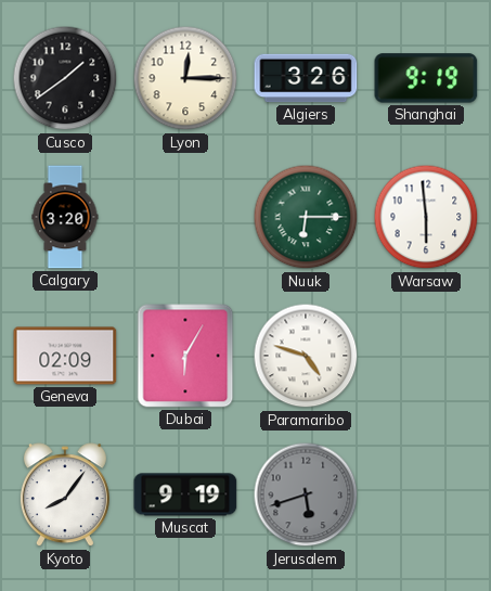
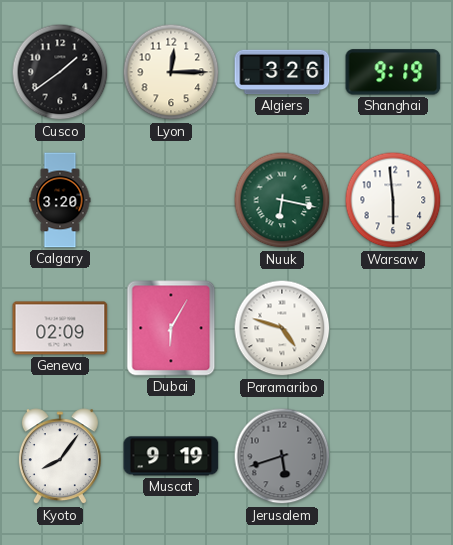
Nuuk: 6:15 -> 6:17 (282, 200)
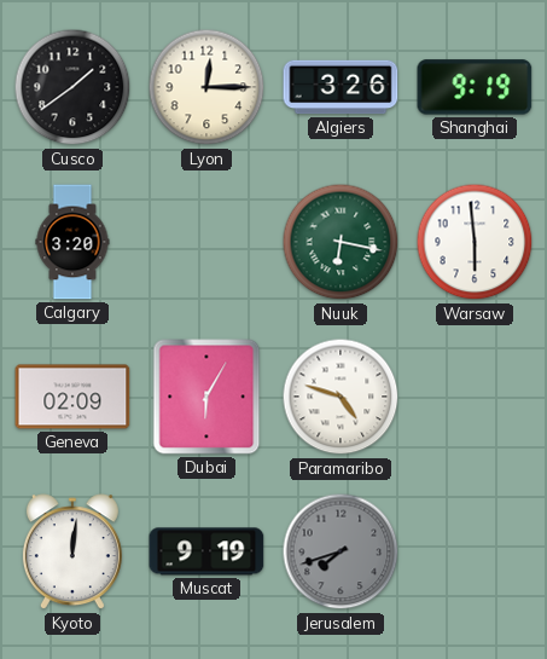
Kyoto: 8:06 -> 12:01 (72, 553)
Jerusalem: 5:42 -> 7:42 (341, 551)
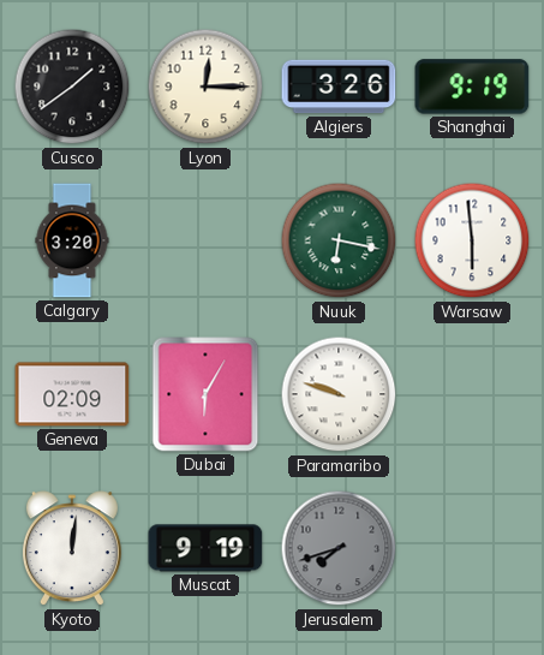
Paramaribo: 4:48 -> 9:48 (339, 394)
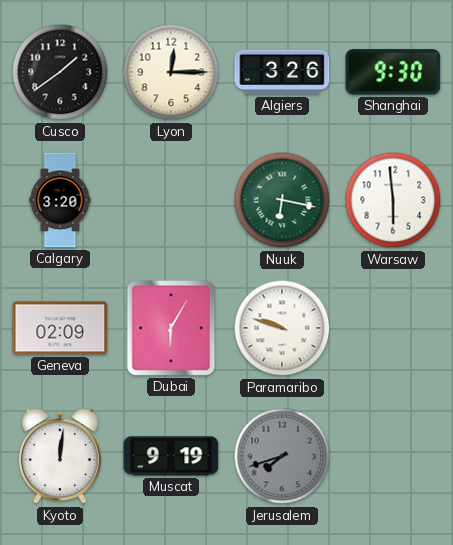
Shanghai: 9:19 -> 9:30 (393, 72)
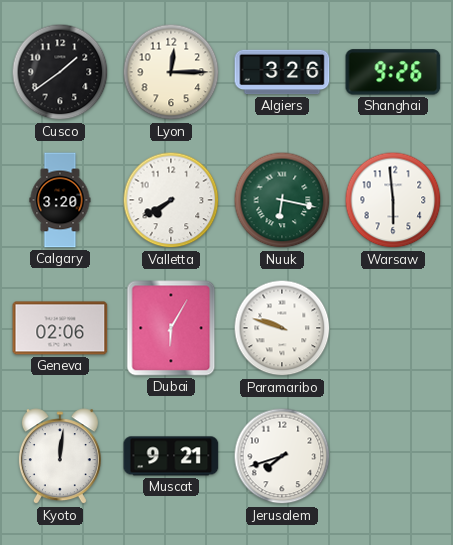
Shanghai: 9:30 -> 9:26 (393, 72)
Valletta: none -> 7:40 (171, 200)
Geneva: 02:09 -> 02:06 (60, 328)
Muscat: 9:19 -> 9:21 (171, 456)
Jerusalem dial: grey -> white (282, 456)
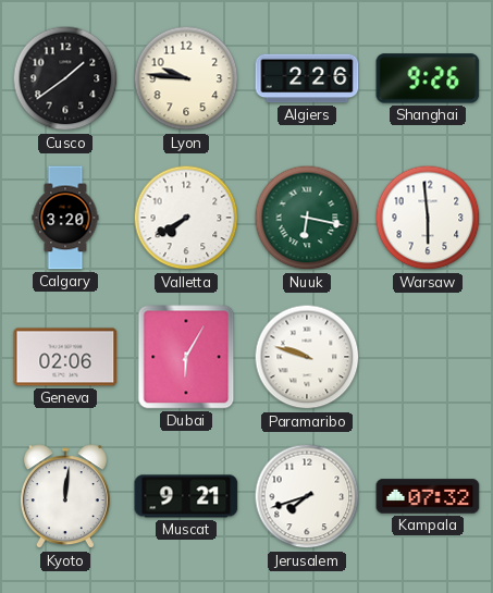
Lyon: 12:15 -> 9:46 (186, 78)
Algiers: 3:26 -> 2:26 (307, 78)
Kampala: none -> 07:32 (428, 496)
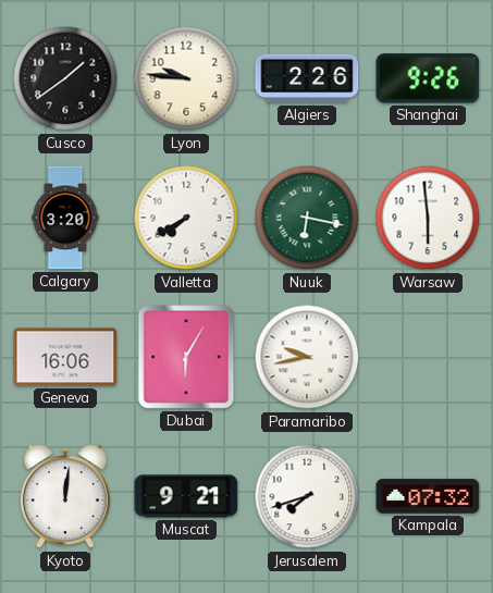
Geneva: 02:06 -> 16:06 (65, 357)
Paramaribo: 9:48 -> 9:43 (307, 357)
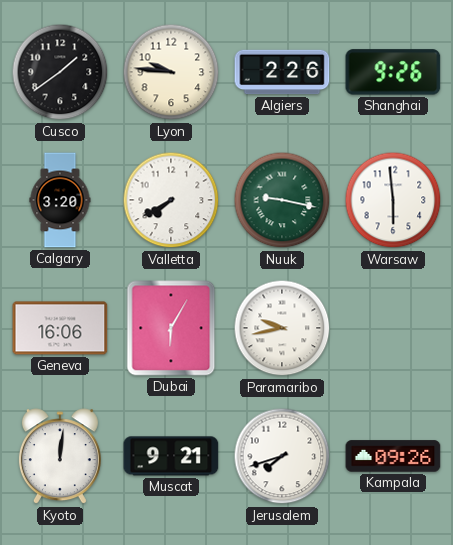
Nuuk: 6:17 -> 9:17 (282, 200)
Kampala: 07:32 -> 09:26 (393, 456)
